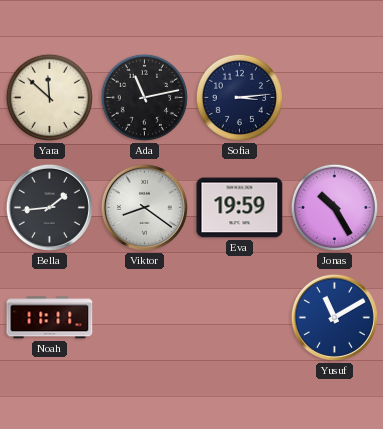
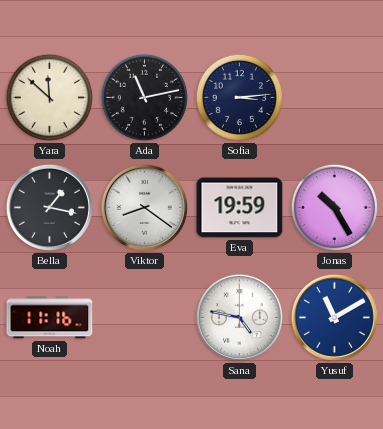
Bella: 1:44 -> 1:17 (49, 207)
Noah: 11:11 -> 11:16 (50, 318)
Sana: none -> 4:47 (239, 317)
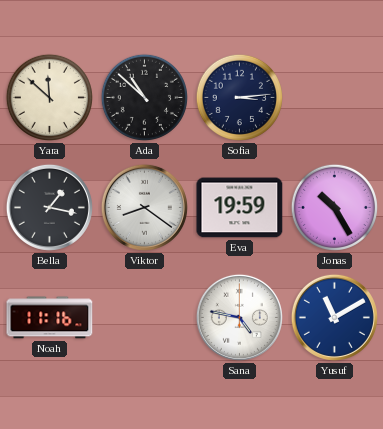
Ada: 11:13 -> 10:52 (144, 97)
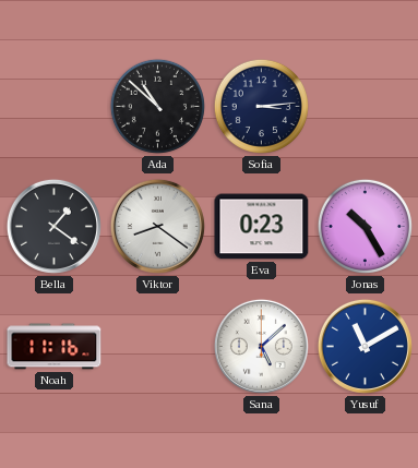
Yara: 11:52 -> none (49, 97)
Bella: 1:17 -> 1:21 (53, 226)
Eva: 19:59 -> 0:23 (262, 227)
Sana: 4:47 -> 5:08 (261, 346)
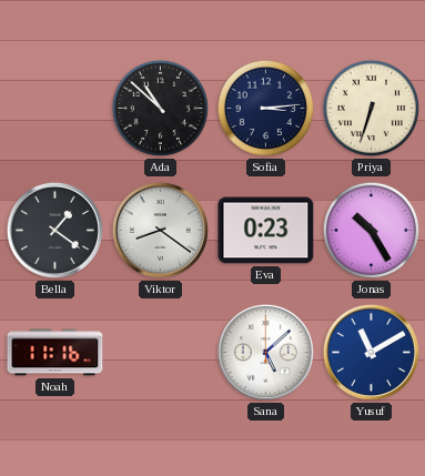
Priya: none -> 6:33 (371, 108)
